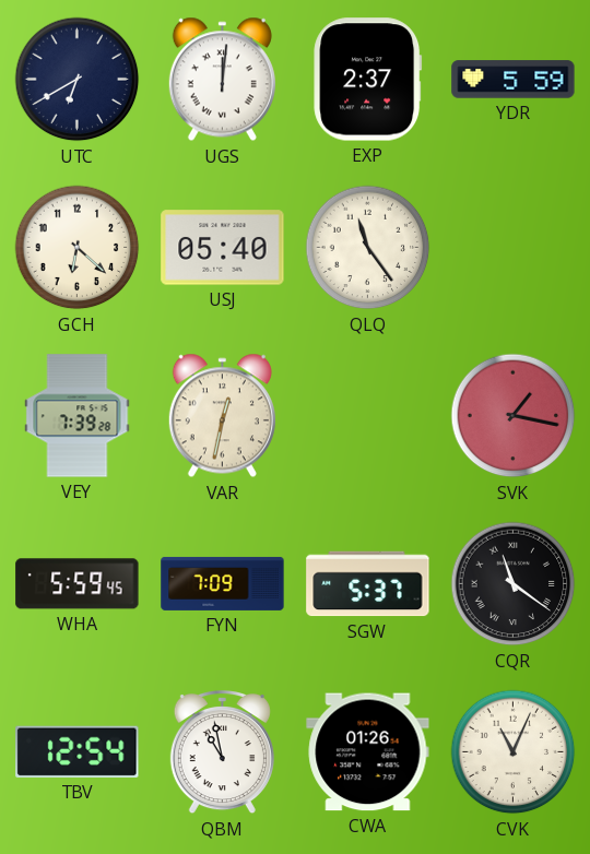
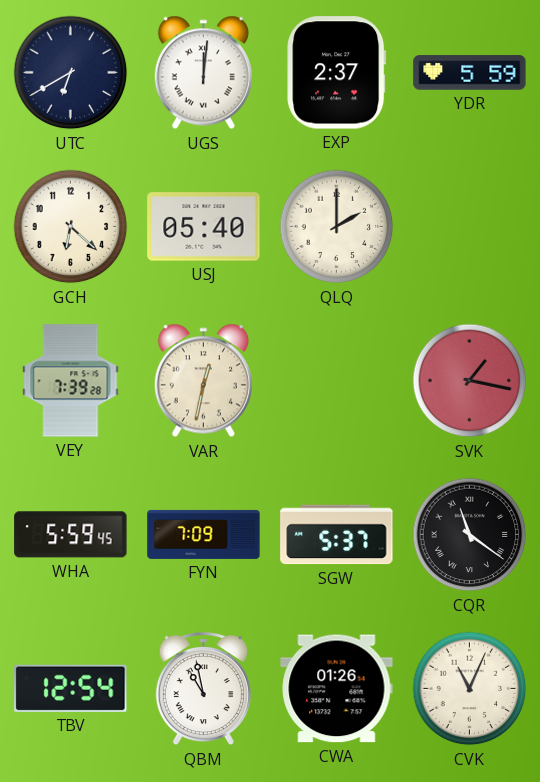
QLQ: 11:24 -> 2:00 (337, 227)
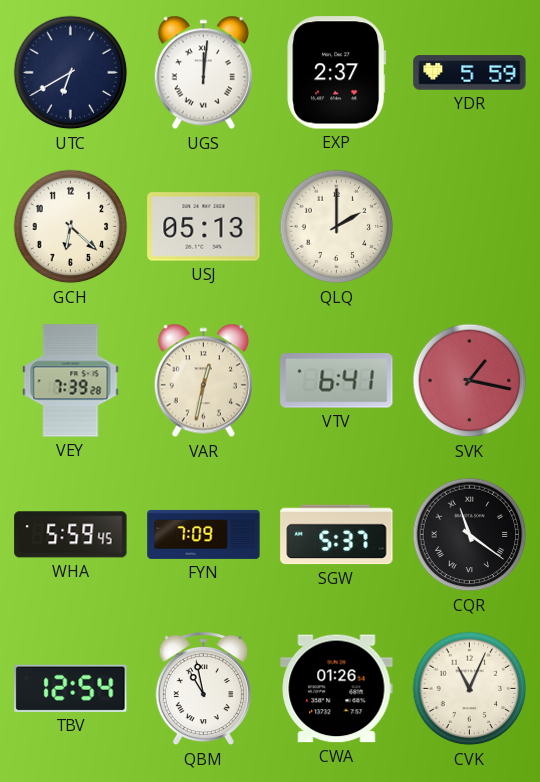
USJ: 05:40 -> 05:13 (204, 227)
VTV: none -> 6:41 (337, 381)
